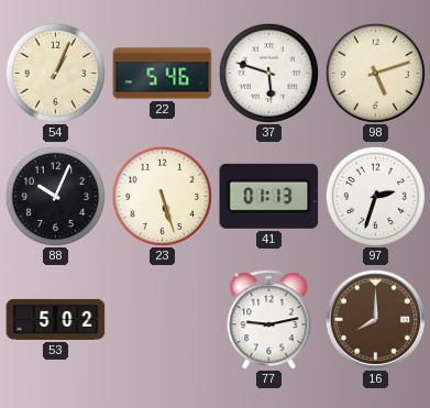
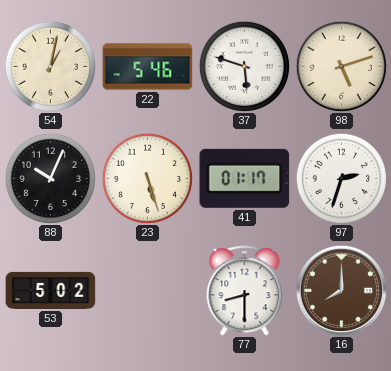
54: 1:04 -> 1:02 (50, 66)
41: 01:13 -> 01:17 (245, 178)
77: 9:13 -> 8:30 (245, 291)
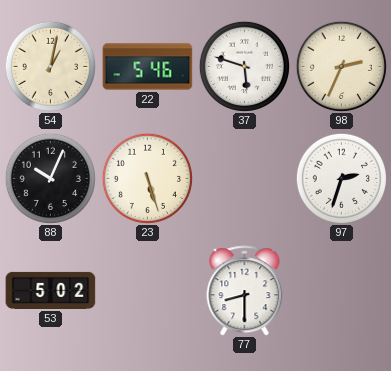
98: 5:12 -> 2:34 (341, 66)
41: 01:17 -> none (245, 178)
16: 8:00 -> none (341, 290)
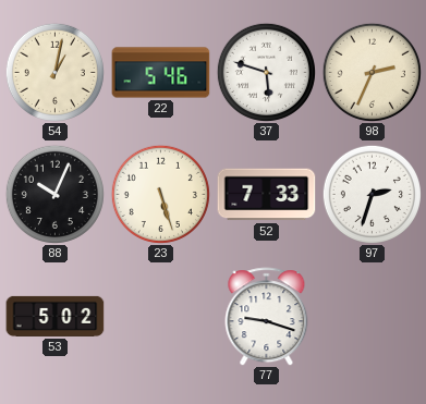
52: none -> 7:33 (267, 195)
77: 8:30 -> 9:18 (267, 317)
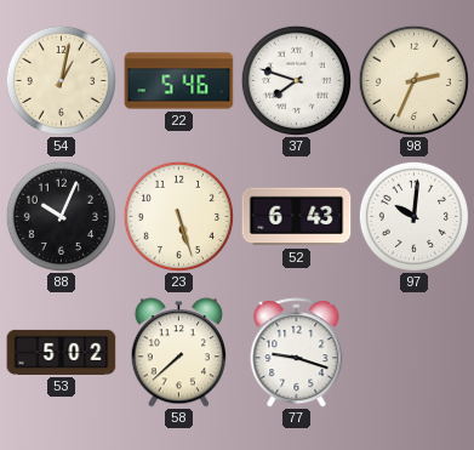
37: 5:48 -> 7:48 (296, 80)
52: 7:33 -> 6:43 (297, 217)
97: 2:33 -> 10:01 (413, 216)
58: none -> 7:38 (178, 353)
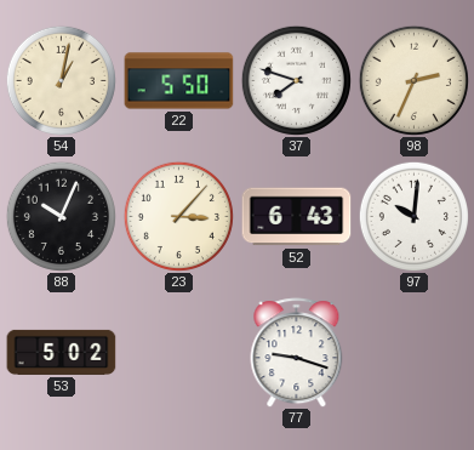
22: 5:46 -> 5:50 (179, 81)
23: 5:27 -> 3:07 (178, 216)
58: 7:38 -> none (178, 353)
